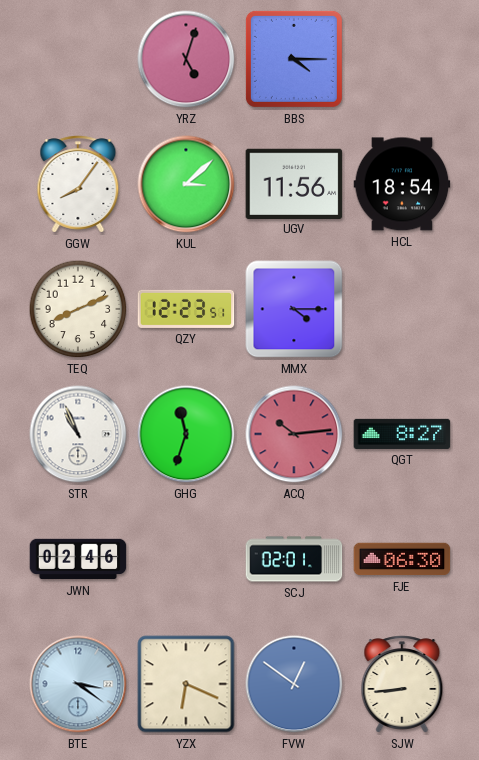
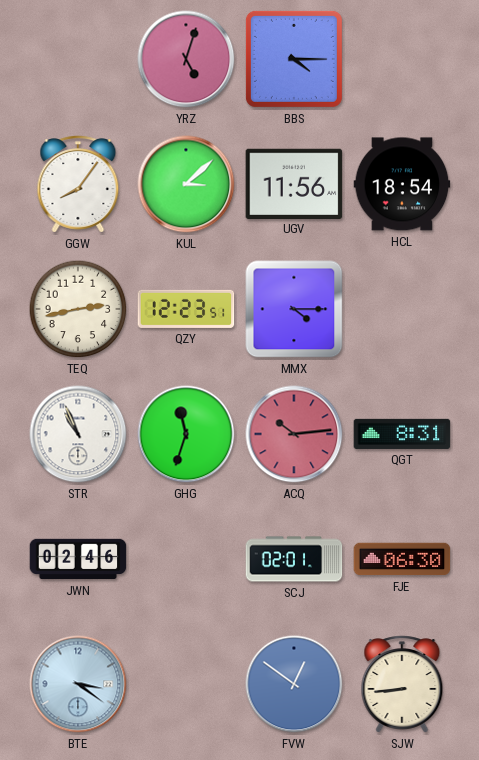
TEQ: 8:11 -> 2:43 (78, 309)
QGT: 8:27 -> 8:31 (402, 434)
YZX: 6:19 -> none (186, 684)
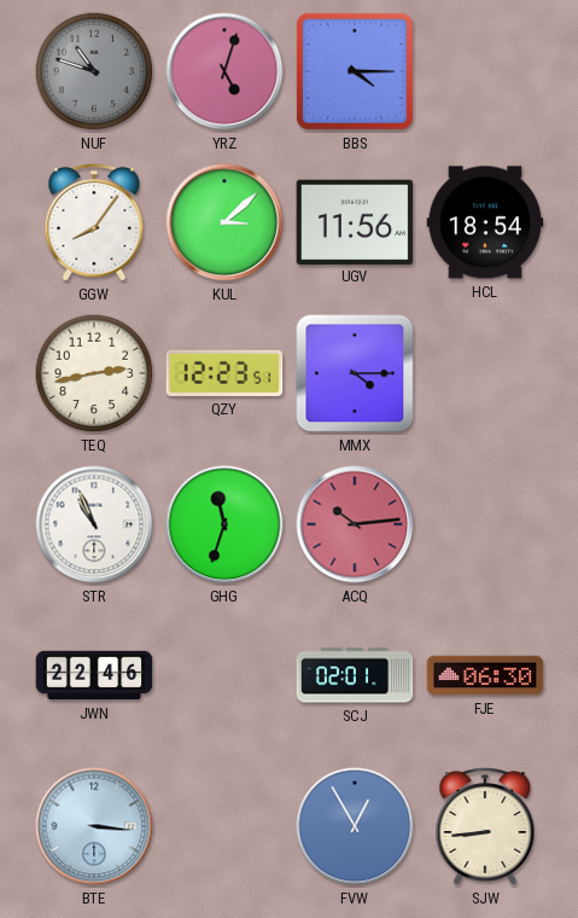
NUF: none -> 10:48 (94, 71)
QGT: 8:31 -> none (402, 434)
JWN: 02:46 -> 22:46 (94, 675)
BTE: 3:21 -> 3:16 (94, 826)
FVW: 12:51 -> 12:55 (355, 826)
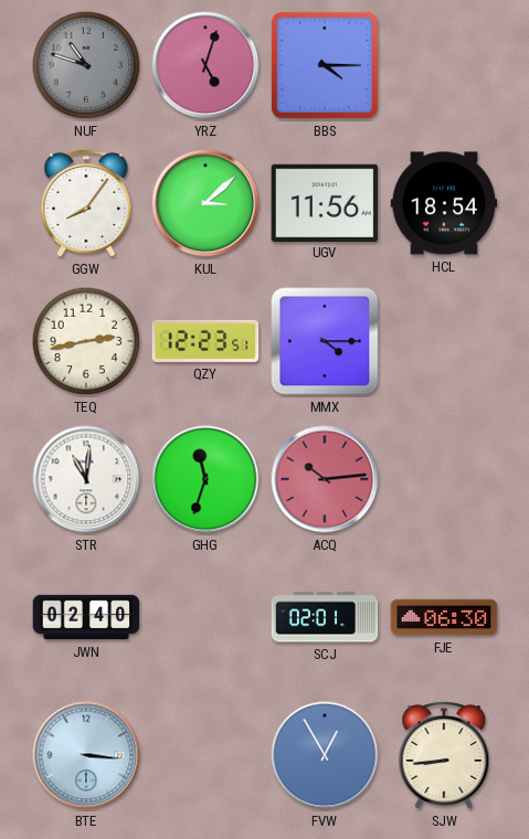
STR: 10:56 -> 11:01 (86, 479)
JWN: 22:46 -> 02:40 (86, 617)
